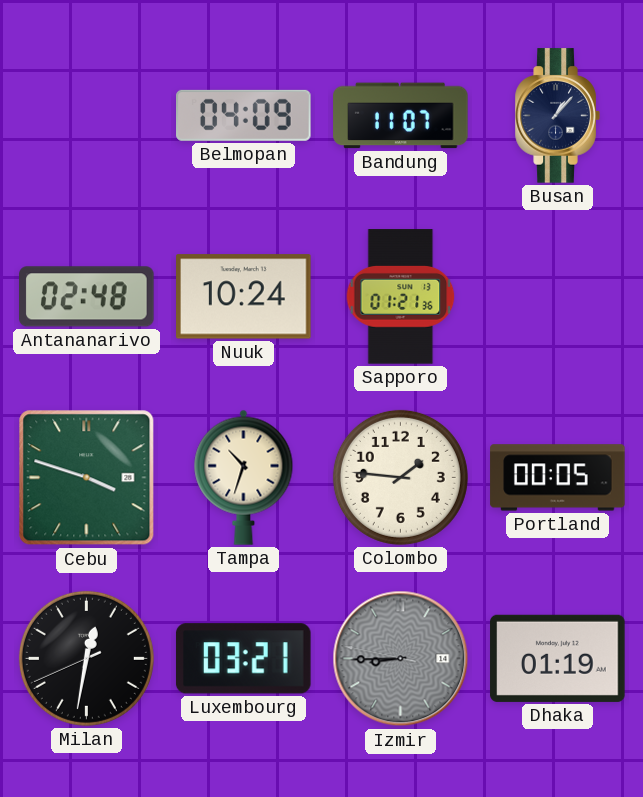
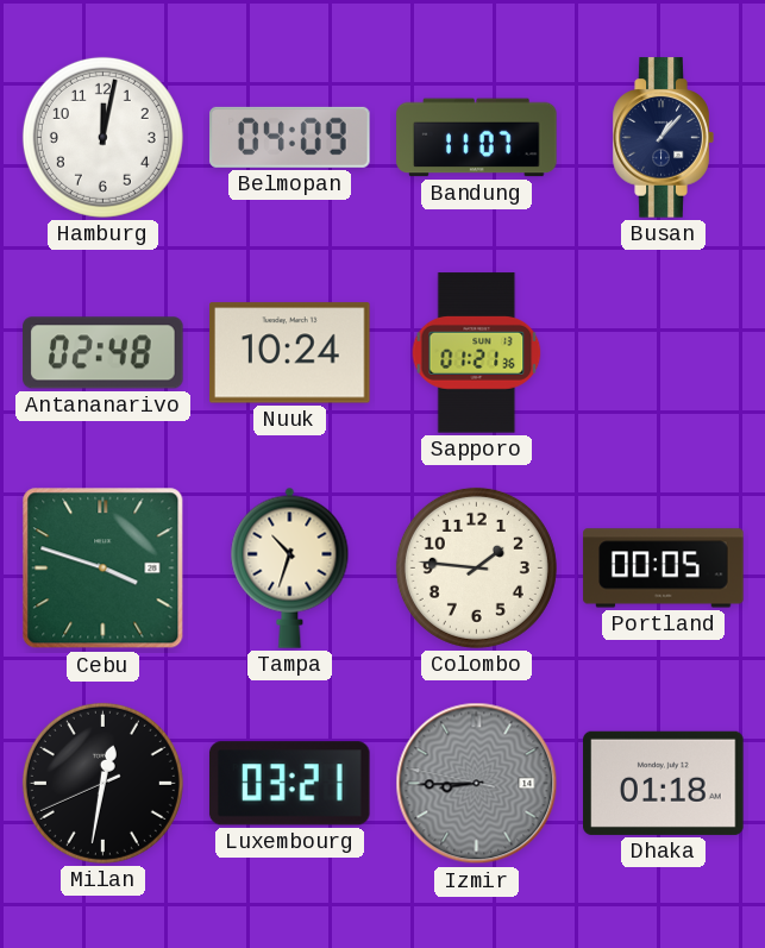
Hamburg: none -> 12:02 (102, 137)
Dhaka: 01:19 -> 01:18 (664, 783)
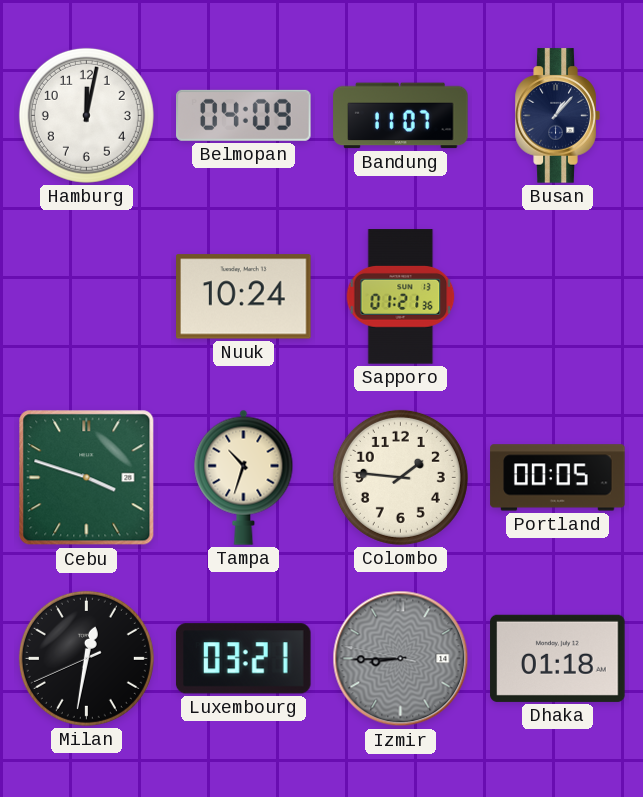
Antananarivo: 02:48 -> none (104, 353)
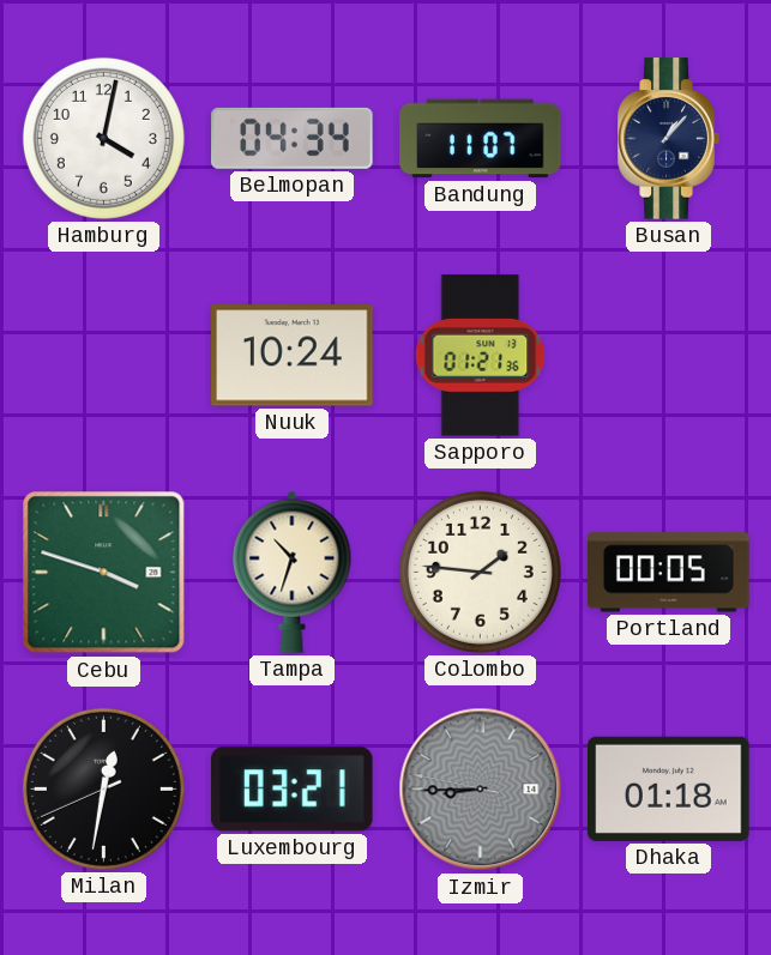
Hamburg: 12:02 -> 4:02 (103, 138)
Belmopan: 04:09 -> 04:34 (293, 138)
